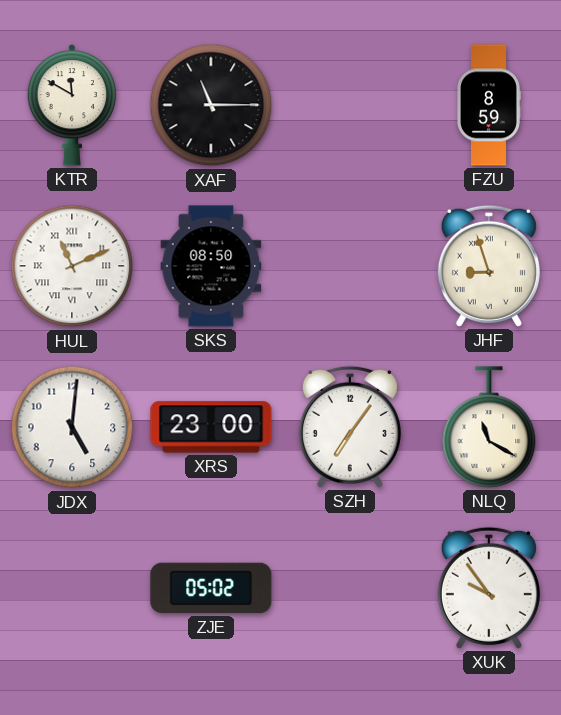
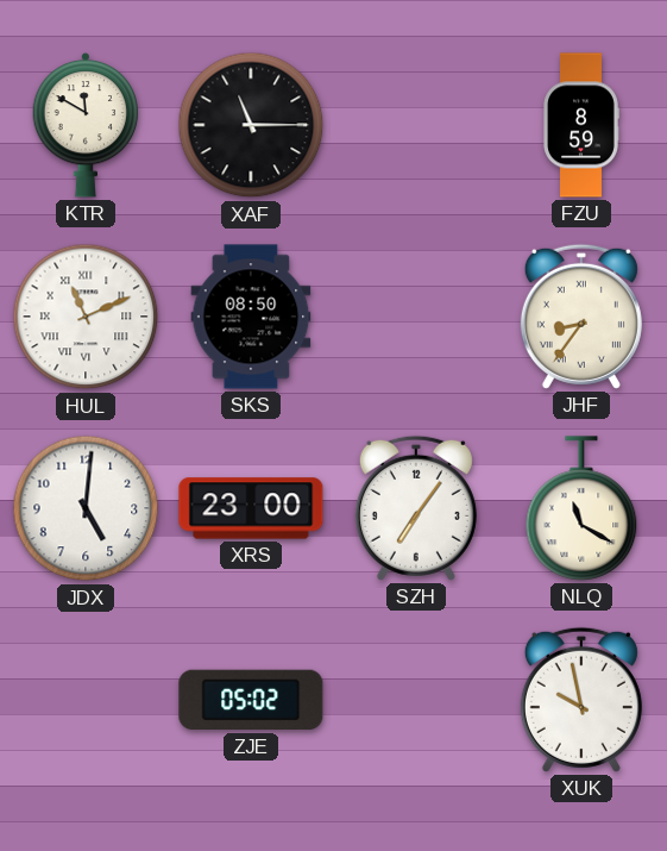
JHF: 8:57 -> 8:36 (581, 317)
XUK: 9:54 -> 9:58 (581, 700)
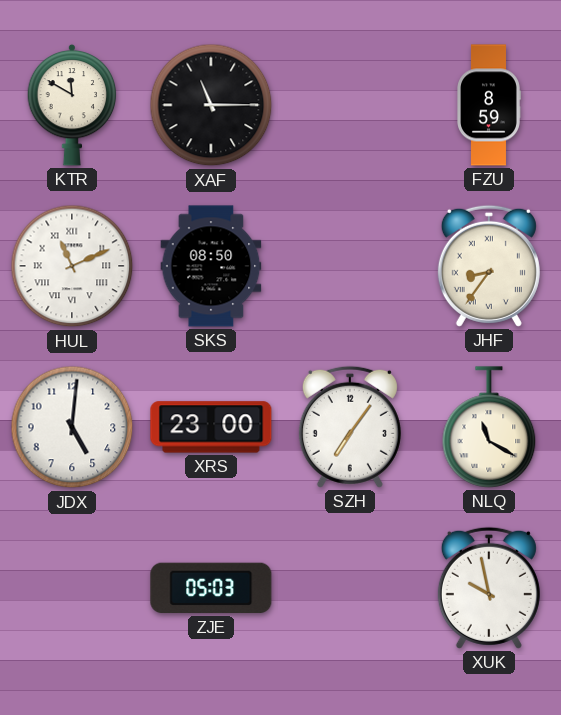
ZJE: 05:02 -> 05:03 (211, 588)
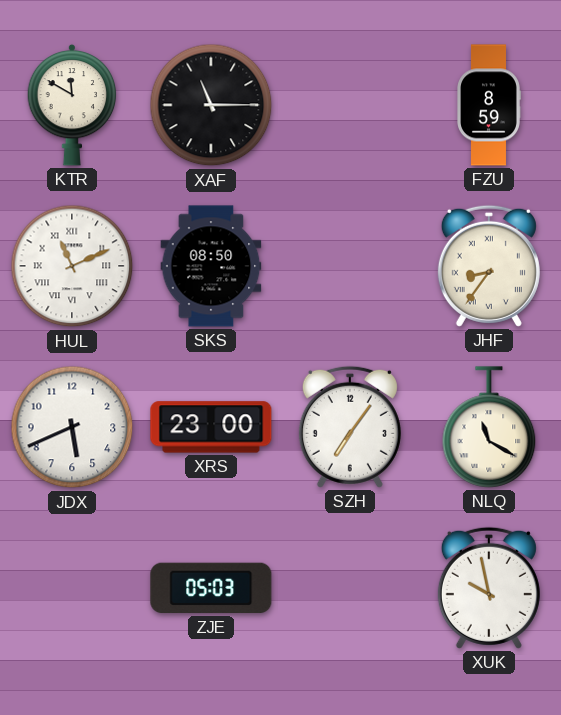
JDX: 5:01 -> 5:41 (72, 427)
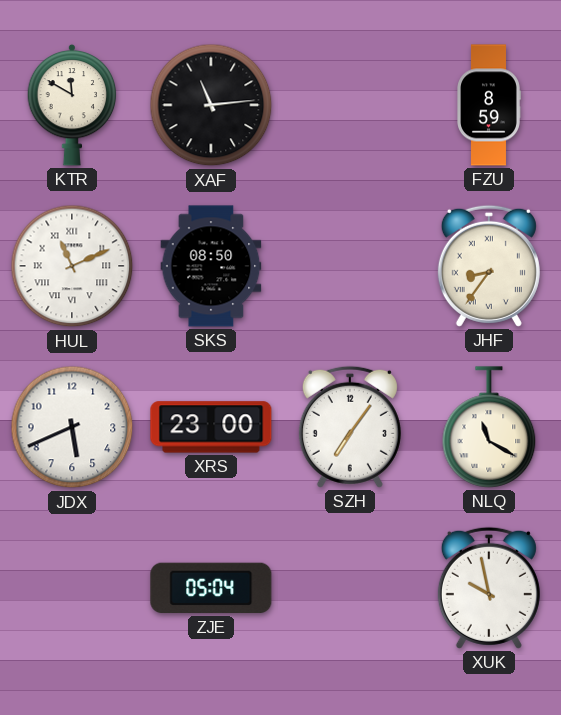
XAF: 11:15 -> 11:14 (211, 105)
ZJE: 05:03 -> 05:04 (211, 588)
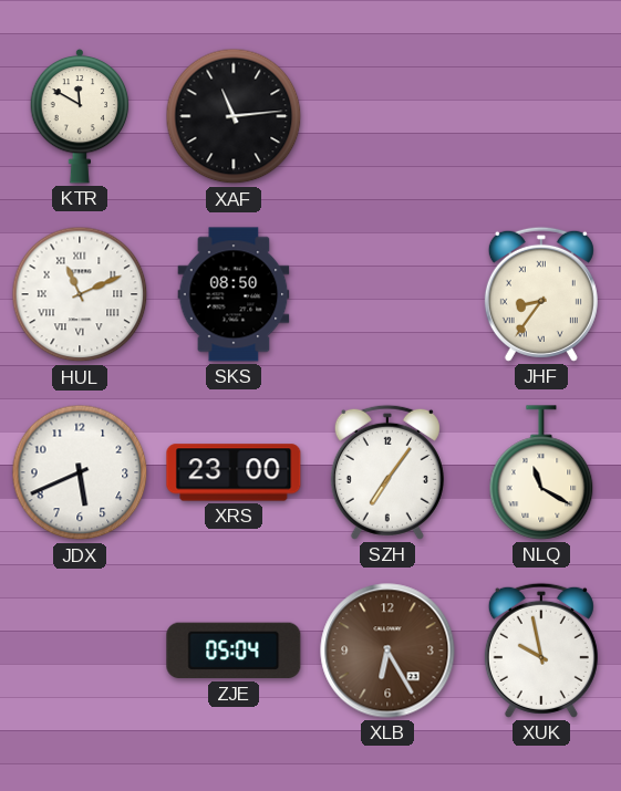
FZU: 8:59 -> none (489, 105)
XLB: none -> 6:25 (387, 651)
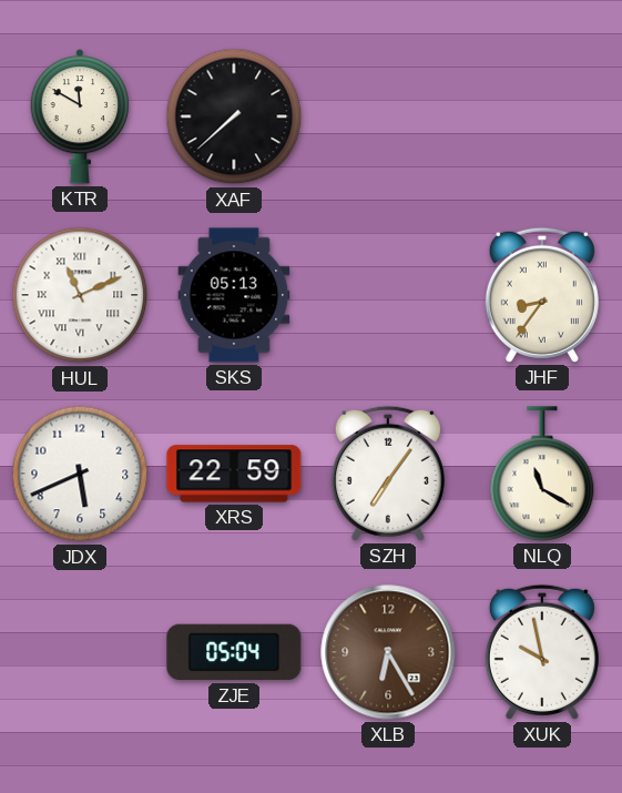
XAF: 11:14 -> 7:38 (234, 116)
SKS: 08:50 -> 05:13 (234, 295)
XRS: 23:00 -> 22:59 (234, 474)
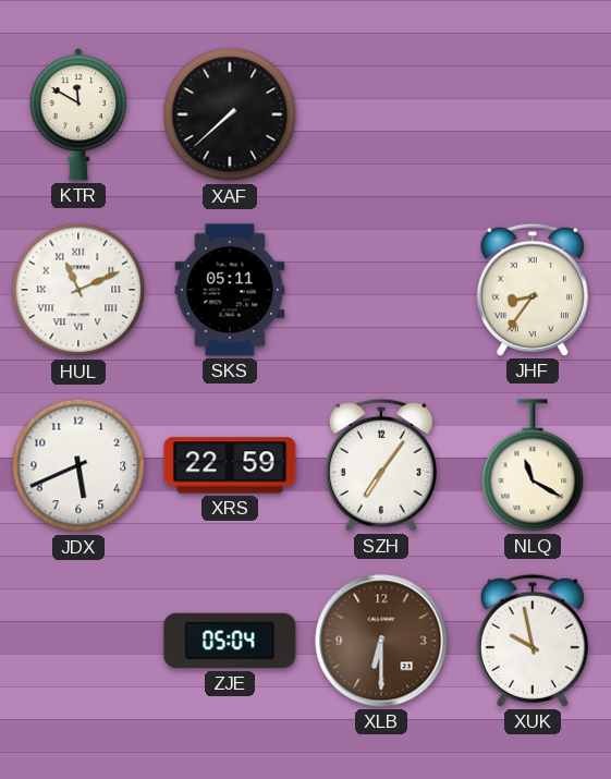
SKS: 05:13 -> 05:11 (230, 290)
XLB: 6:25 -> 6:30 (381, 641)
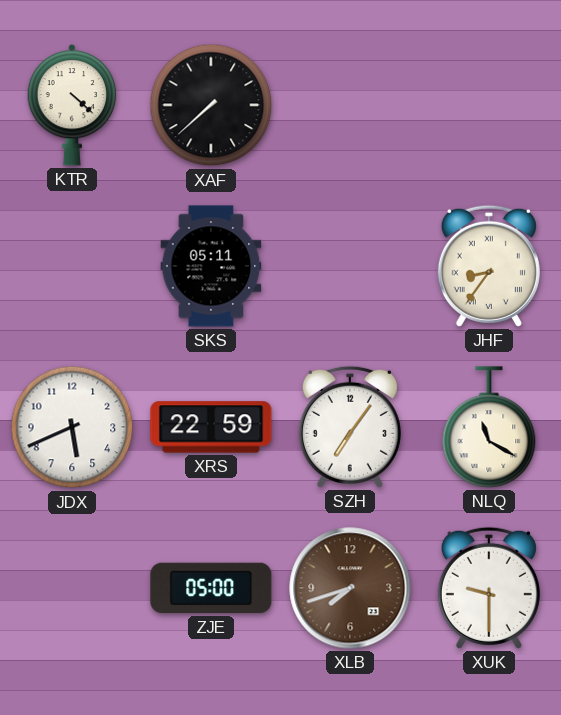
KTR: 11:50 -> 4:22 (72, 105)
HUL: 11:11 -> none (78, 290)
ZJE: 05:04 -> 05:00 (211, 588)
XLB: 6:30 -> 7:42 (350, 588)
XUK: 9:58 -> 9:30 (489, 588)
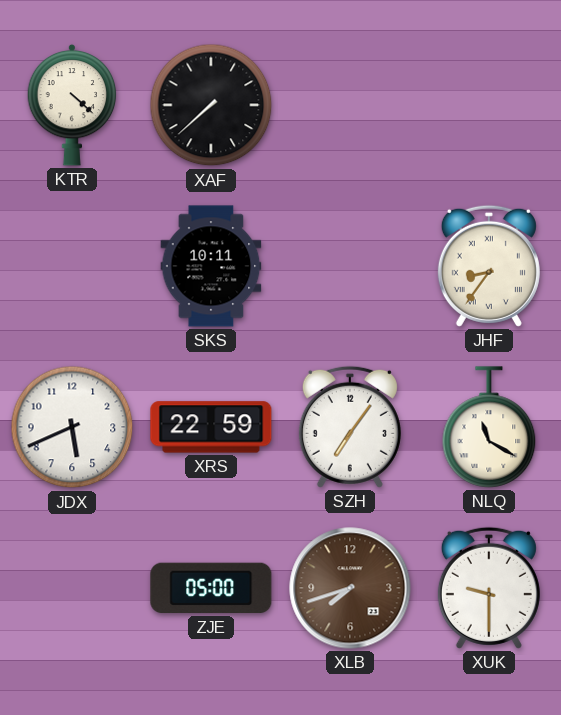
SKS: 05:11 -> 10:11 (211, 266)
